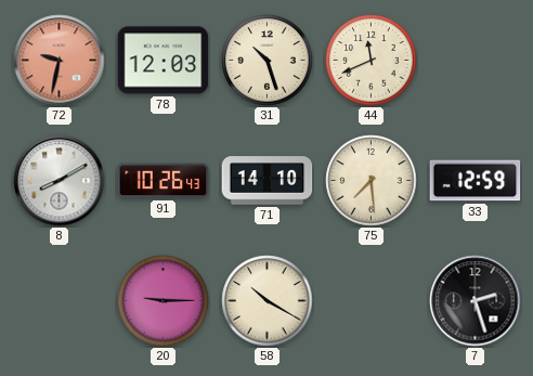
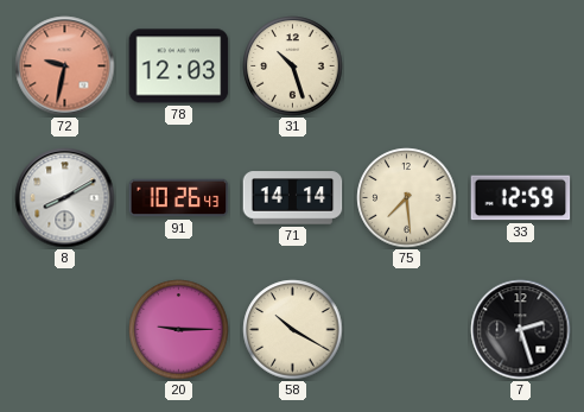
44: 11:41 -> none (372, 61)
71: 14:10 -> 14:14 (293, 198)
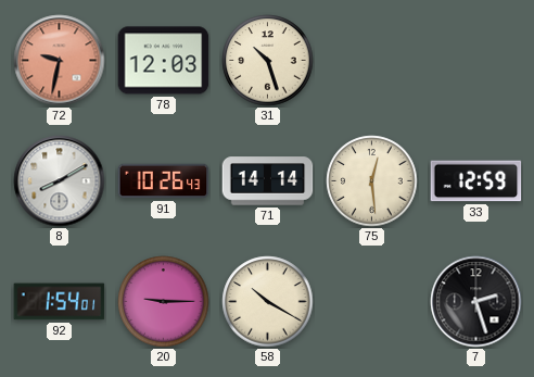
75: 7:29 -> 12:29 (372, 181)
92: none -> 1:54 (60, 302)
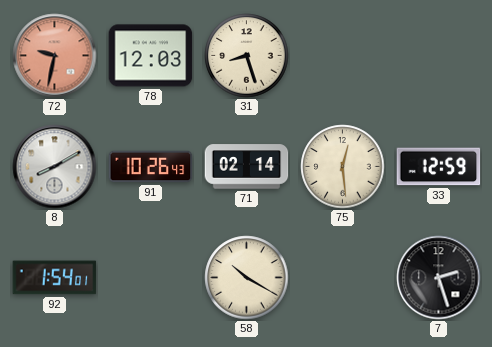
31: 10:27 -> 8:27 (247, 56)
71: 14:14 -> 02:14 (247, 167)
20: 9:15 -> none (164, 302)
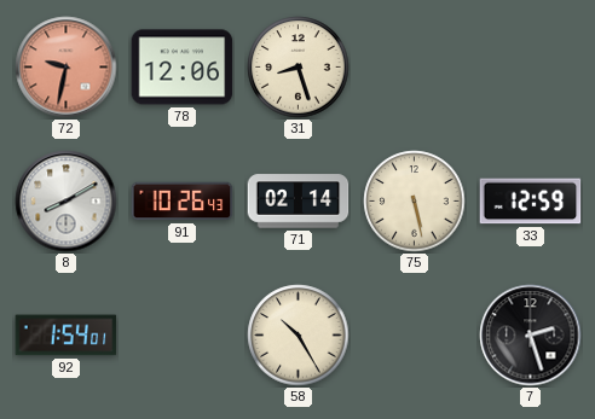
78: 12:03 -> 12:06 (183, 68)
75: 12:29 -> 5:28 (415, 202)
58: 10:20 -> 10:25 (299, 336)
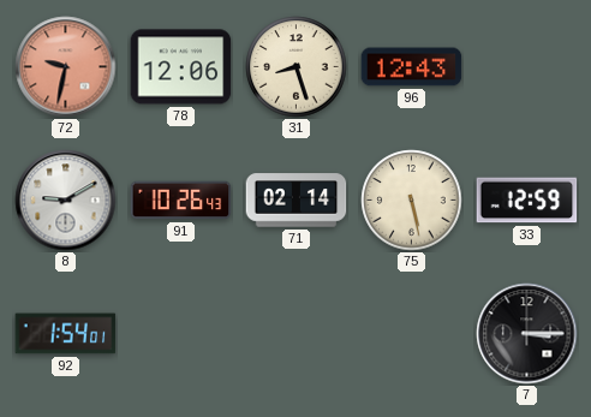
96: none -> 12:43 (412, 67)
8: 8:10 -> 9:10 (66, 201)
58: 10:25 -> none (299, 336)
7: 2:27 -> 3:15 (527, 334)
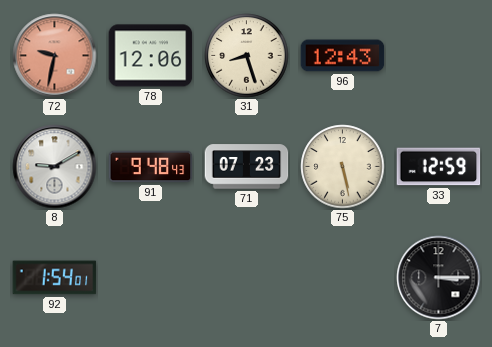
91: 10:26 -> 9:48 (151, 167)
71: 02:14 -> 07:23 (247, 167)
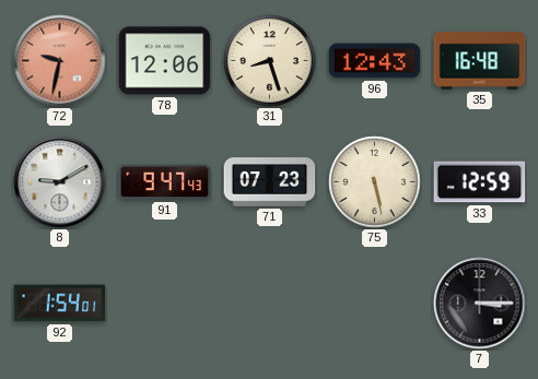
35: none -> 16:48 (480, 61)
91: 9:48 -> 9:47 (165, 182)
